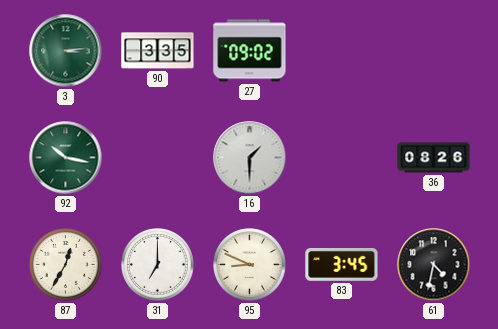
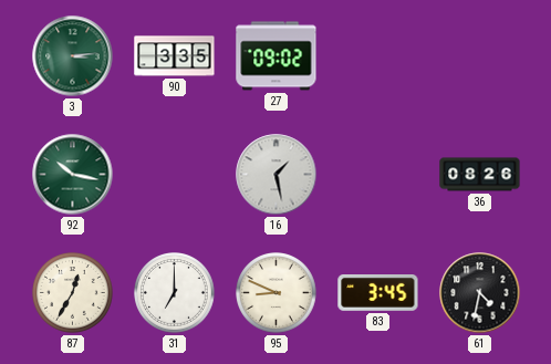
16: 1:30 -> 1:28 (277, 175)
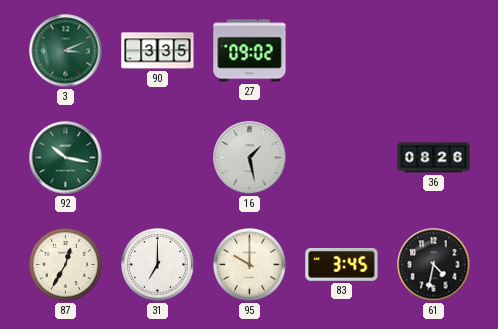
3: 3:14 -> 3:11 (66, 51)
95: 8:49 -> 10:00 (250, 265)
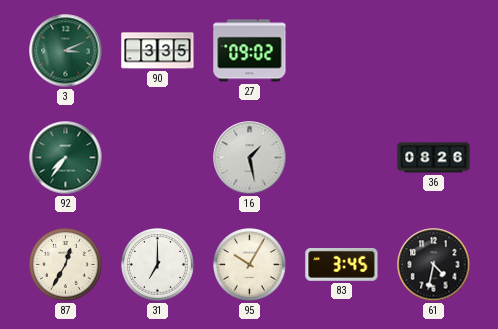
92: 10:17 -> 7:36 (66, 158)
95: 10:00 -> 10:05 (250, 265)
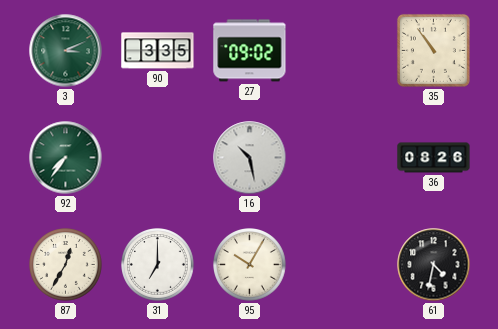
35: none -> 10:54 (433, 50)
16: 1:28 -> 10:28 (250, 158)
83: 3:45 -> none (342, 265)
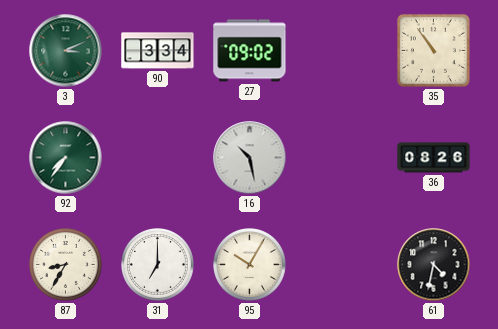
90: 3:35 -> 3:34 (158, 51)
87: 12:35 -> 8:35 (66, 265)
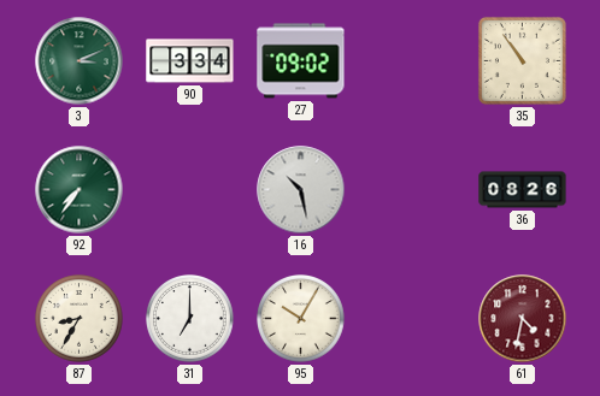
61 dial: black -> burgundy (523, 319)
